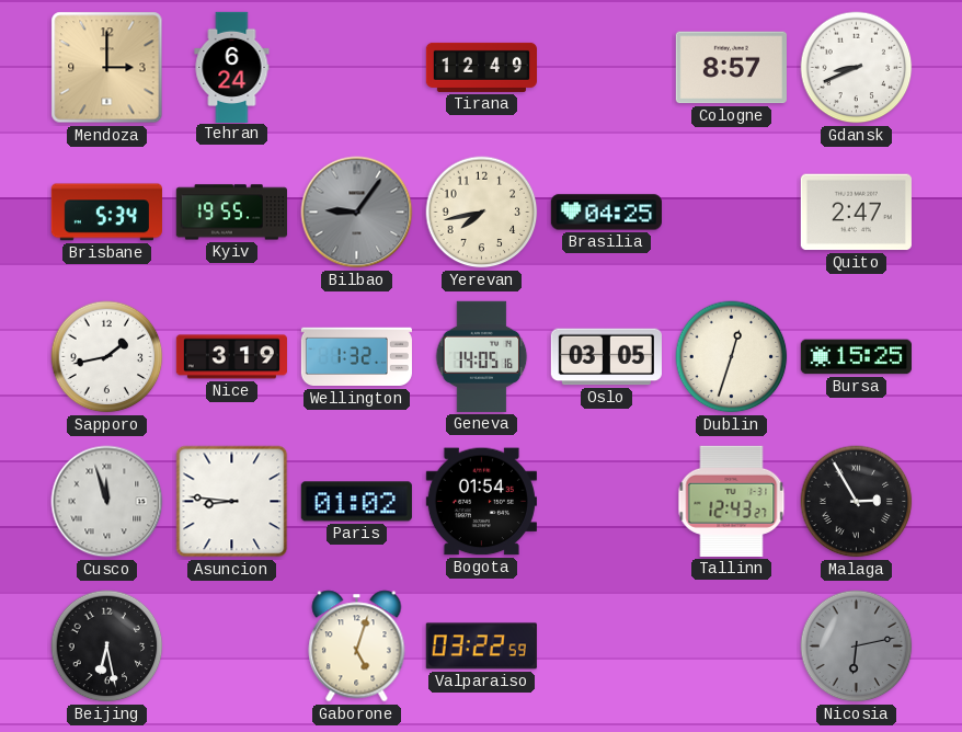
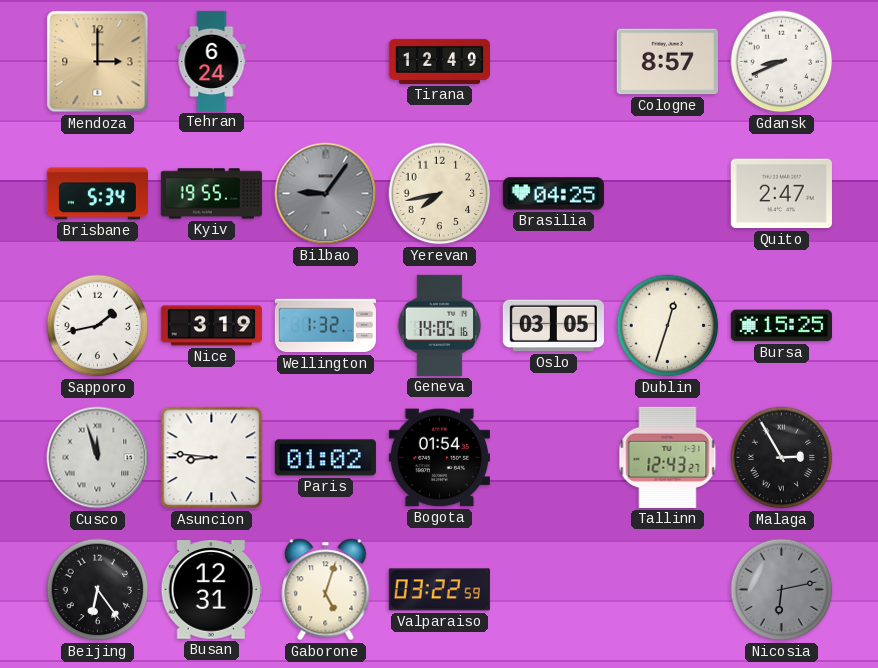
Beijing: 6:28 -> 6:24 (98, 590)
Busan: none -> 12:31 (211, 590)
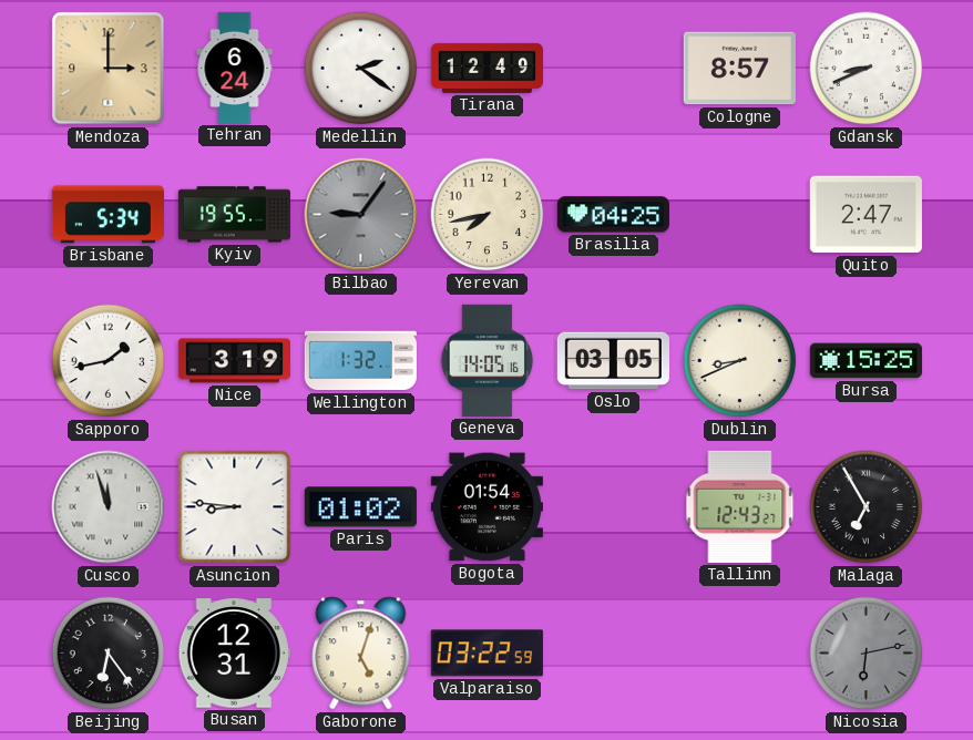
Medellin: none -> 2:21 (361, 69)
Dublin: 12:33 -> 8:41 (740, 361)
Malaga: 2:55 -> 6:55 (867, 507)
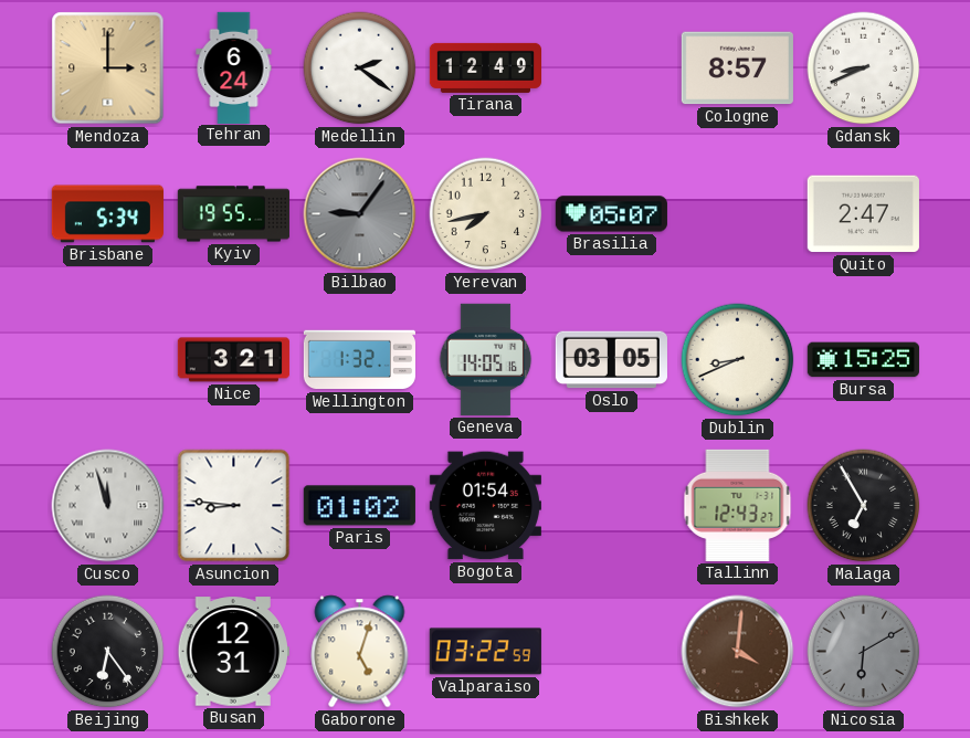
Brasilia: 04:25 -> 05:07 (611, 214)
Sapporo: 1:43 -> none (109, 361)
Nice: 3:19 -> 3:21 (233, 360)
Bishkek: none -> 4:01 (738, 652)
Nicosia: 6:13 -> 6:10 (864, 652)
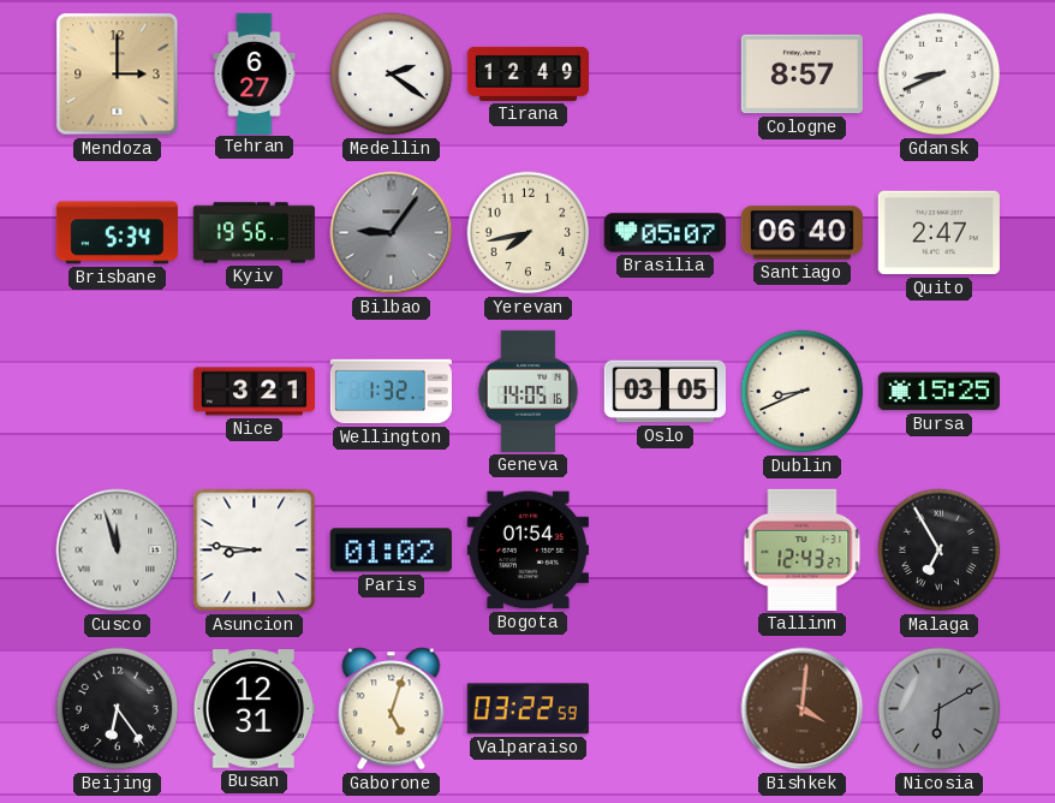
Tehran: 6:24 -> 6:27 (255, 73)
Kyiv: 19:55 -> 19:56 (254, 233)
Santiago: none -> 06:40 (801, 233)
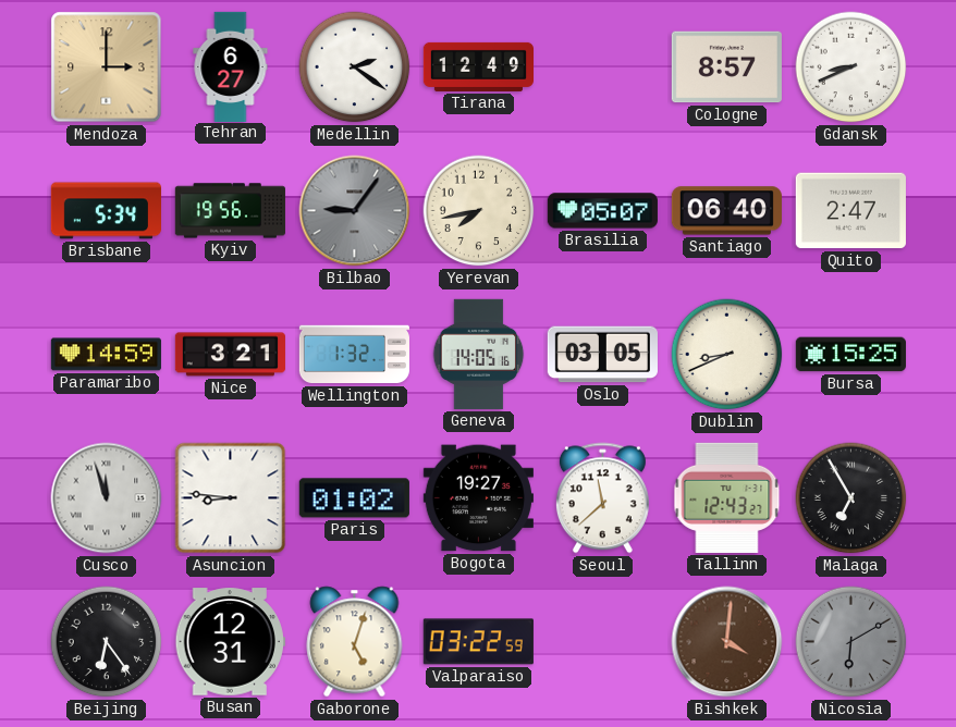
Paramaribo: none -> 14:59 (106, 355)
Bogota: 01:54 -> 19:27 (478, 498)
Seoul: none -> 11:38 (602, 498)
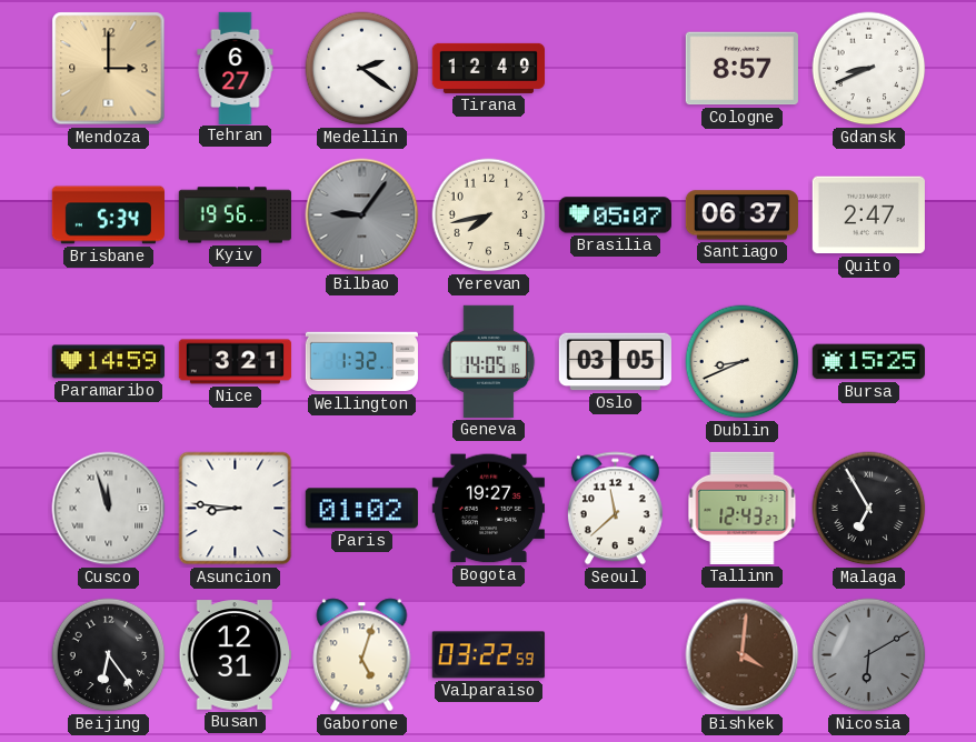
Santiago: 06:40 -> 06:37 (741, 215)
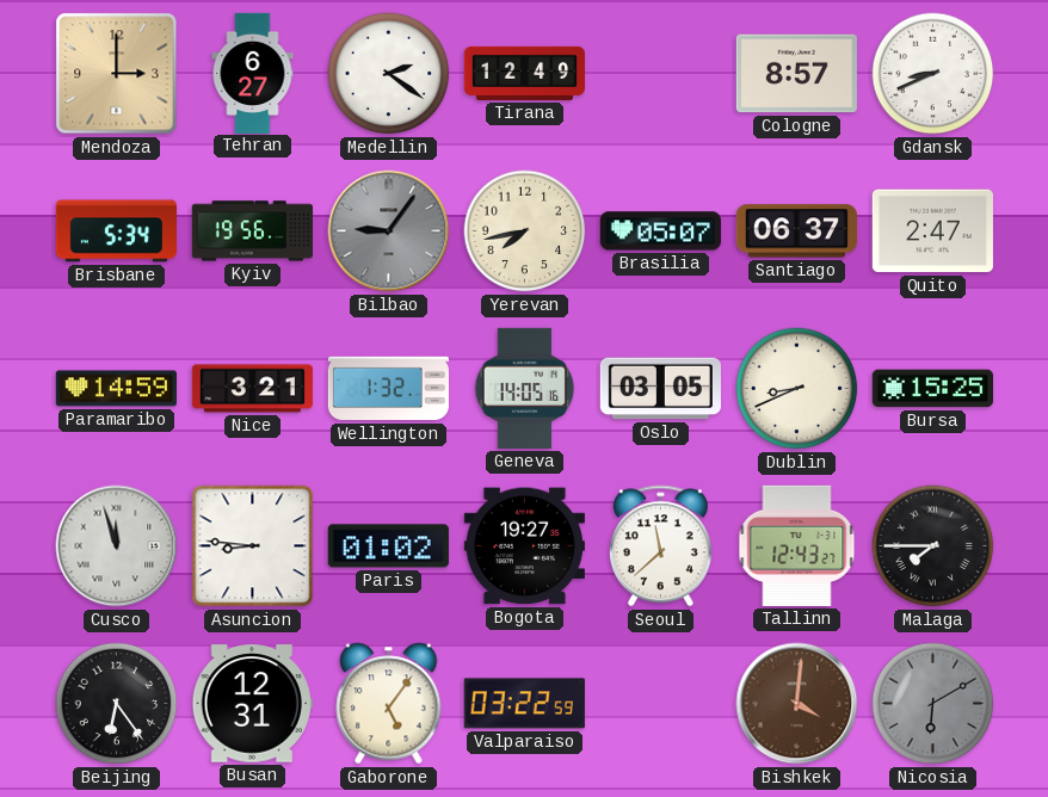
Malaga: 6:55 -> 7:45 (933, 546)
Gaborone: 5:03 -> 5:06 (389, 704)
